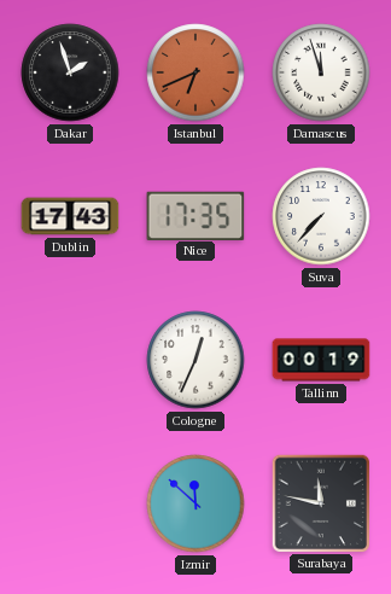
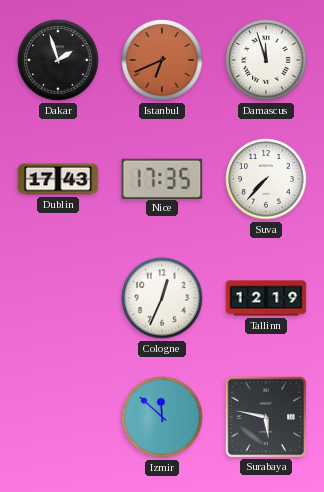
Tallinn: 00:19 -> 12:19 (266, 298)
Surabaya: 11:47 -> 5:47 (265, 416)
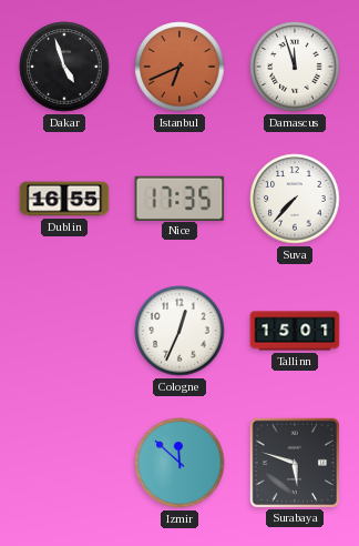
Dakar: 1:57 -> 4:57 (64, 67)
Dublin: 17:43 -> 16:55 (64, 199)
Tallinn: 12:19 -> 15:01 (295, 331)
Surabaya: 5:47 -> 5:48 (294, 462)
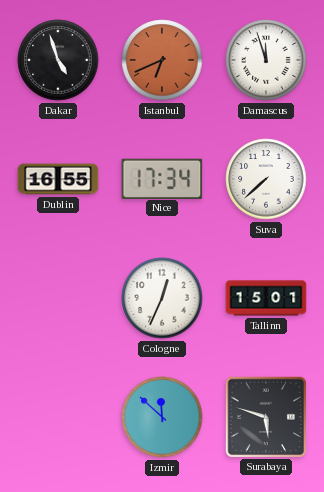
Nice: 17:35 -> 17:34 (162, 178)
Suva: 7:37 -> 7:38 (266, 179)
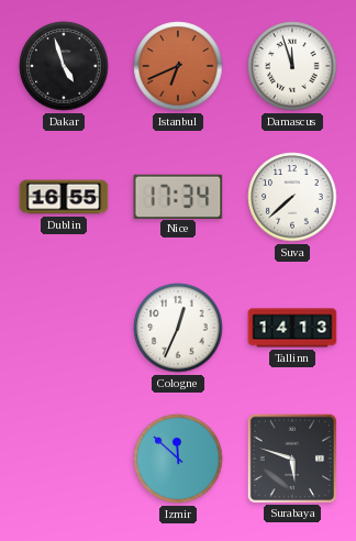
Tallinn: 15:01 -> 14:13 (292, 328)
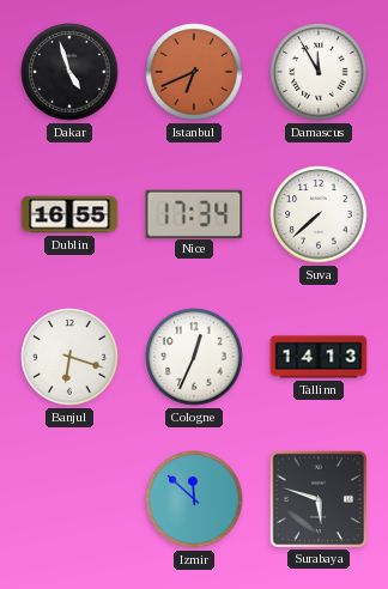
Damascus: 11:57 -> 11:55 (319, 72)
Banjul: none -> 6:18 (69, 357)
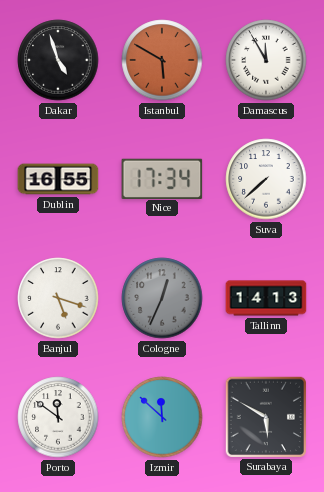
Istanbul: 6:41 -> 5:50 (162, 60)
Banjul: 6:18 -> 5:18 (58, 298)
Cologne dial: white -> grey (162, 298)
Porto: none -> 11:51 (58, 417)
Surabaya: 5:48 -> 5:50 (265, 416)
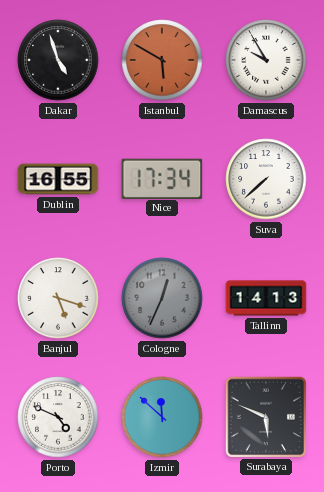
Damascus: 11:55 -> 9:55 (266, 60)
Porto: 11:51 -> 4:49 (58, 417)
Surabaya: 5:50 -> 5:49 (265, 416)
